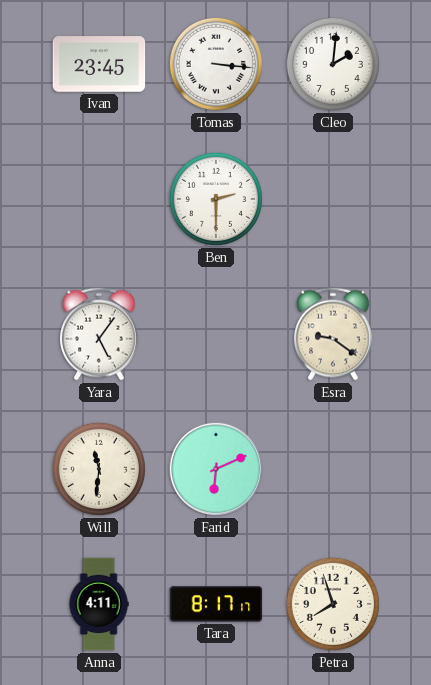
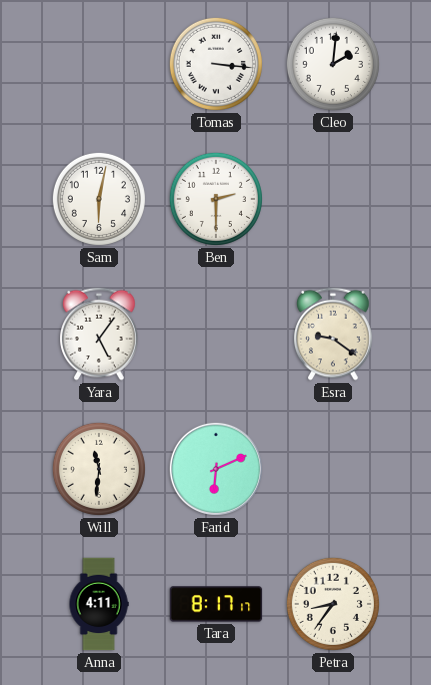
Ivan: 23:45 -> none (99, 64)
Sam: none -> 6:02 (99, 199)
Petra: 7:57 -> 8:36 (333, 604)
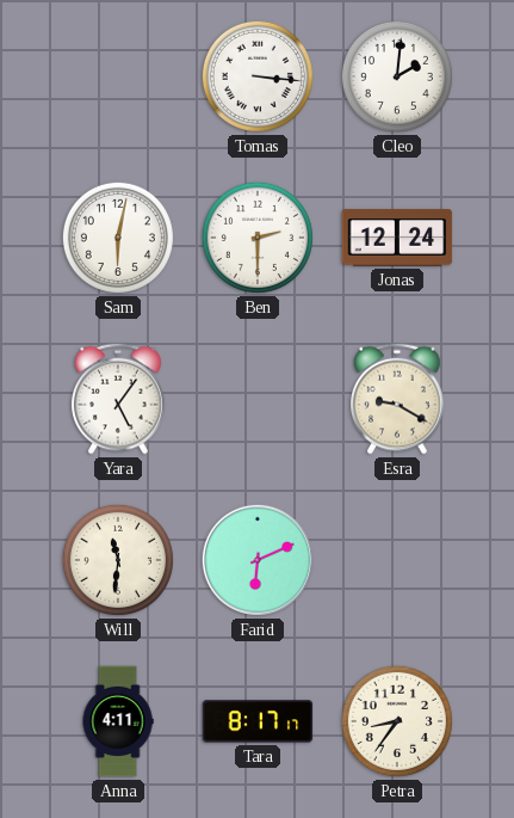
Jonas: none -> 12:24 (397, 238)
Esra: 9:21 -> 9:20 (397, 399)
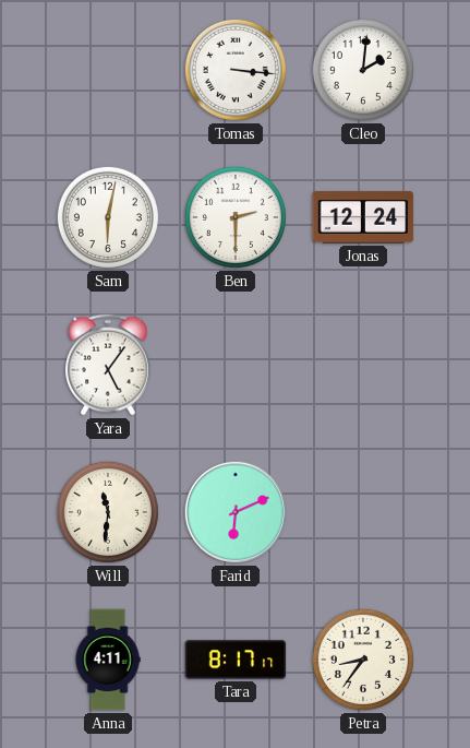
Esra: 9:20 -> none (397, 399)
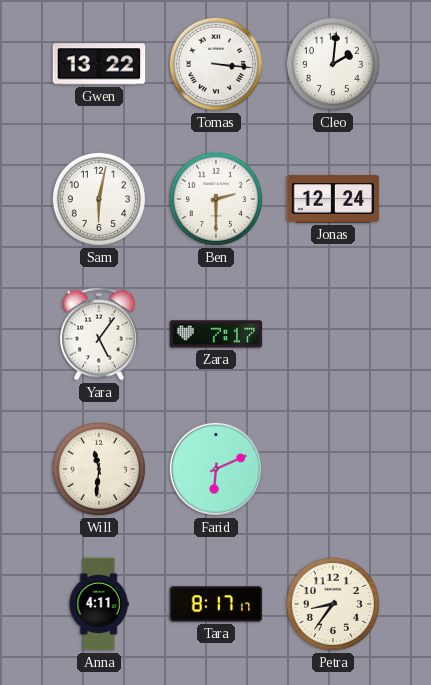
Gwen: none -> 13:22 (99, 64)
Zara: none -> 7:17 (216, 334)
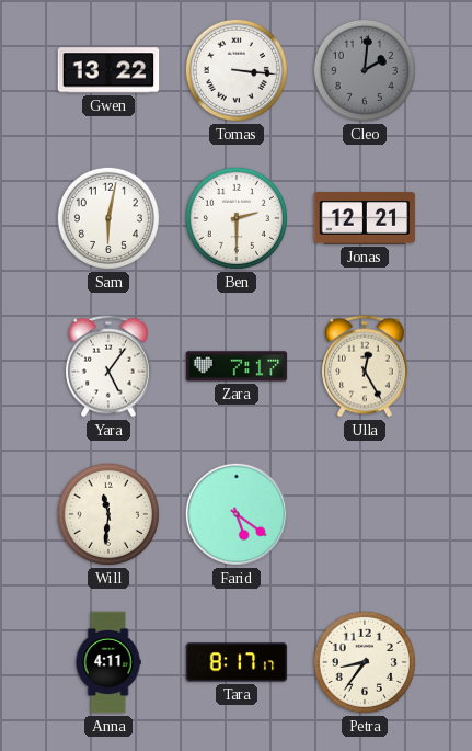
Cleo dial: white -> grey (365, 70)
Jonas: 12:24 -> 12:21 (365, 218)
Ulla: none -> 12:25 (365, 366)
Farid: 6:11 -> 5:21 (237, 514)
